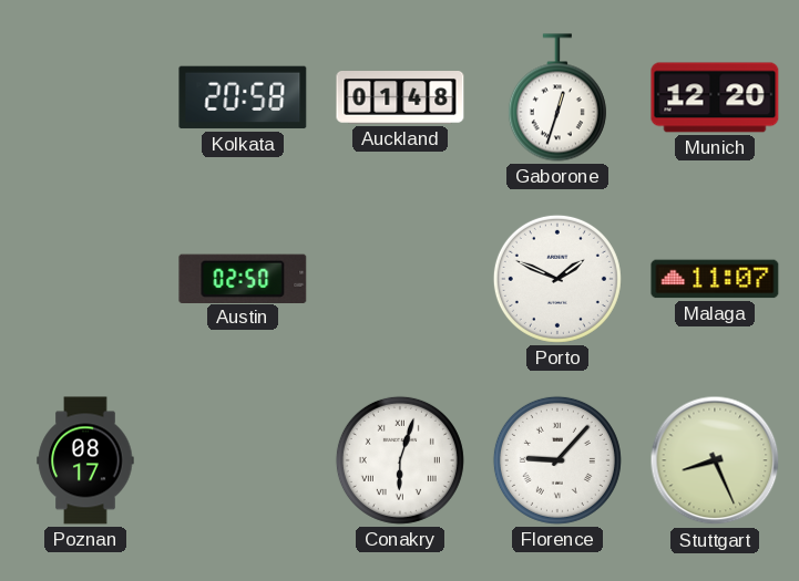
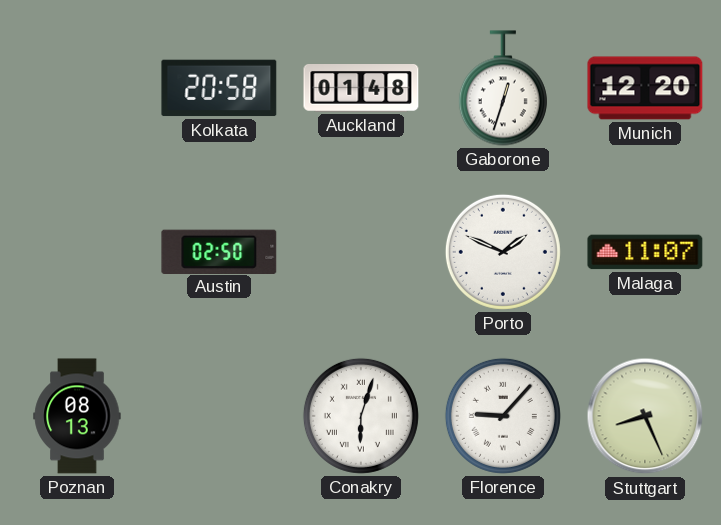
Poznan: 08:17 -> 08:13 (77, 416)
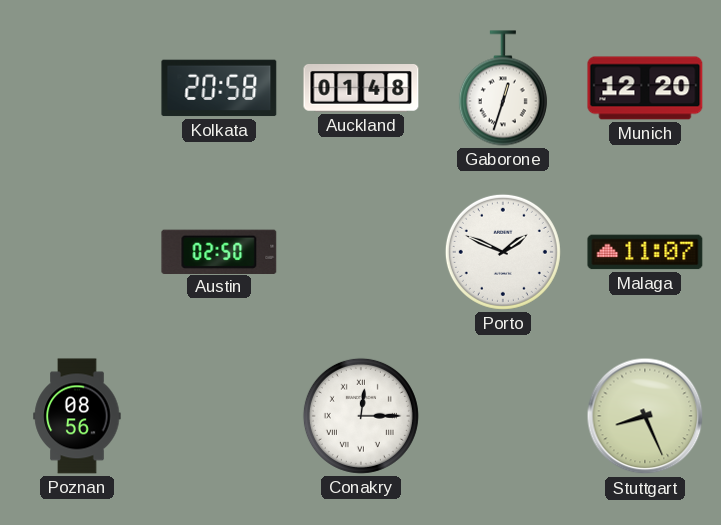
Poznan: 08:13 -> 08:56 (77, 416)
Conakry: 6:03 -> 12:15 (361, 416)
Florence: 9:07 -> none (503, 416)
